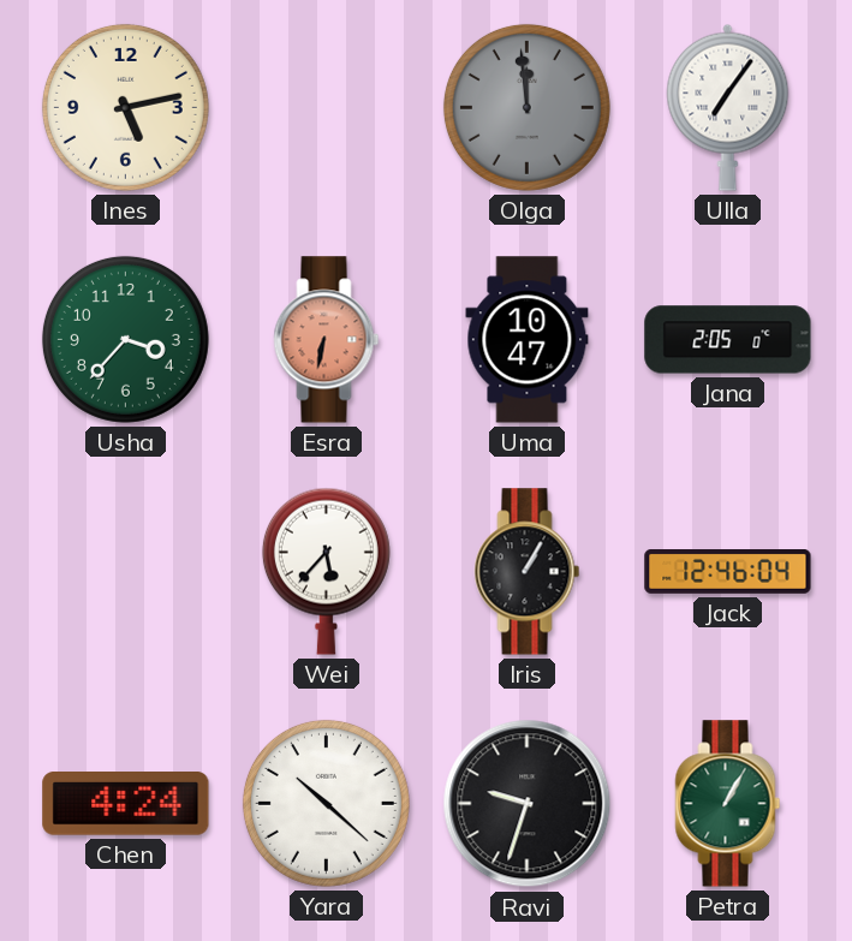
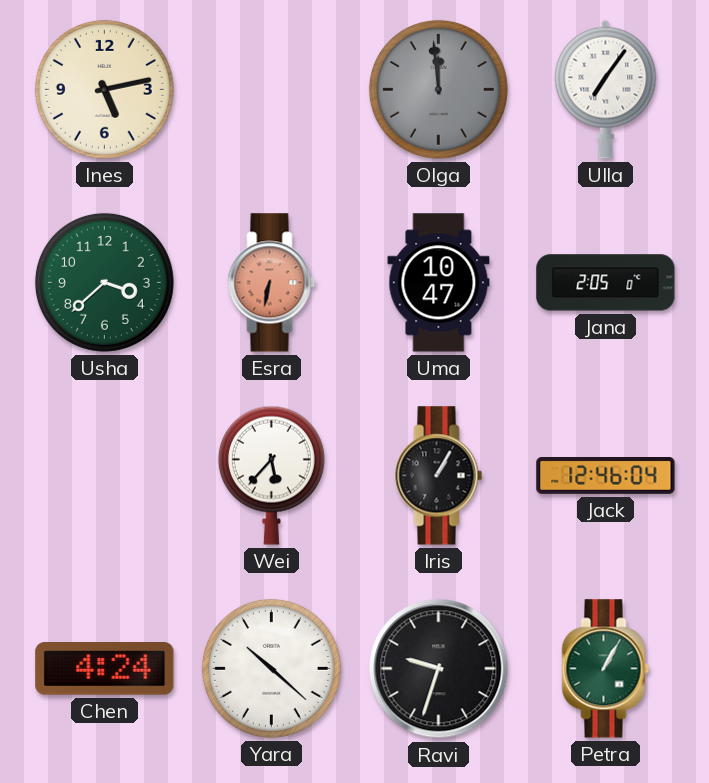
Usha: 3:37 -> 3:38 (104, 282)
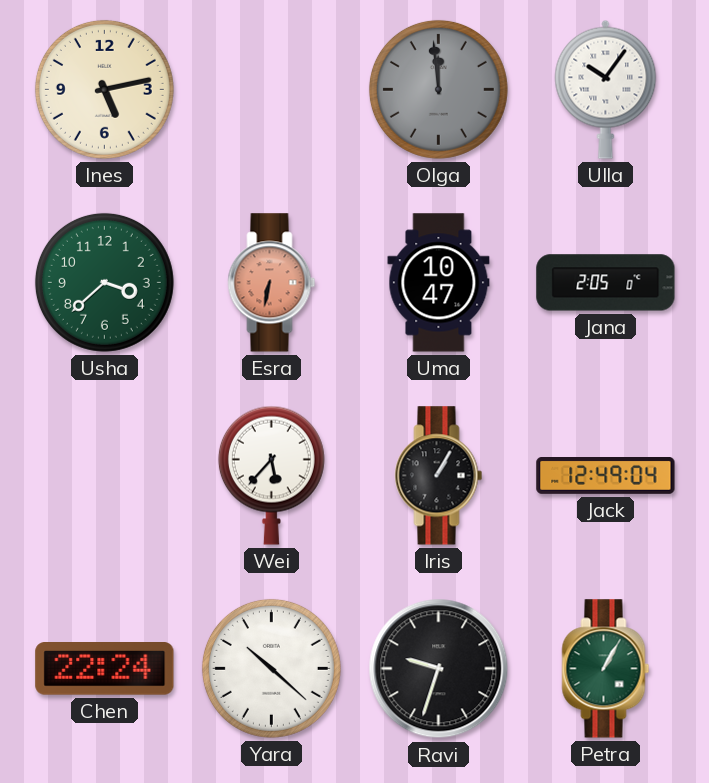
Ulla: 7:06 -> 10:06 (606, 89)
Jack: 12:46 -> 12:49 (606, 476)
Chen: 4:24 -> 22:24 (105, 669)
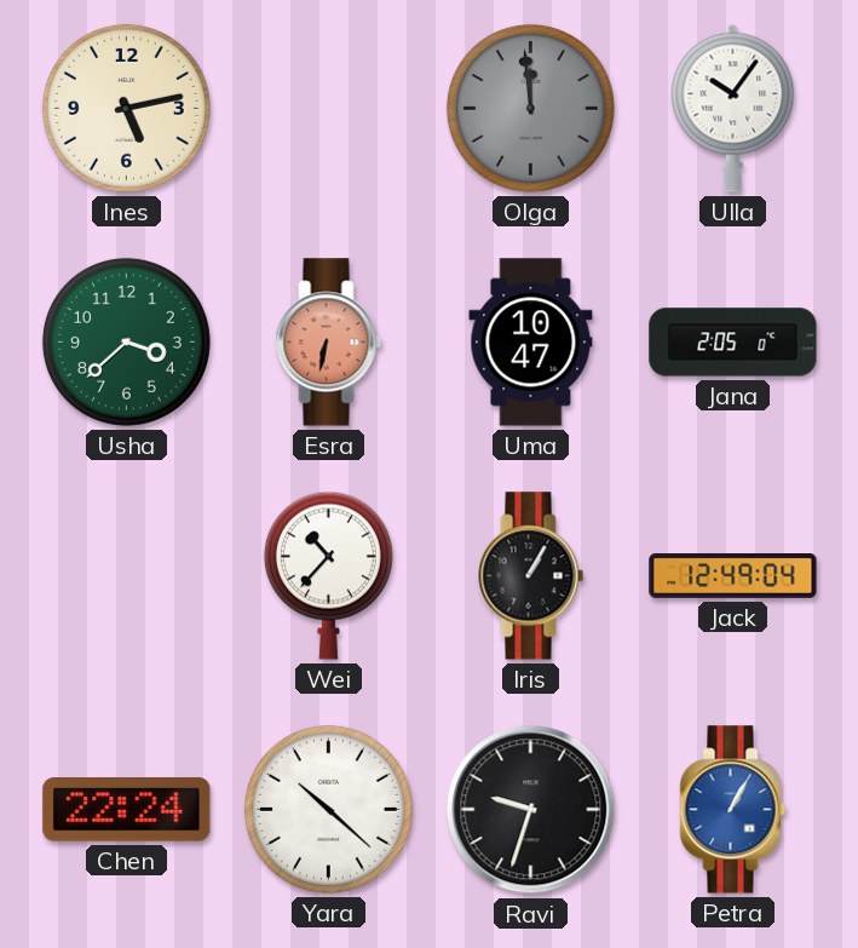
Wei: 5:37 -> 10:37 (328, 575)
Petra dial: green -> blue (733, 810)
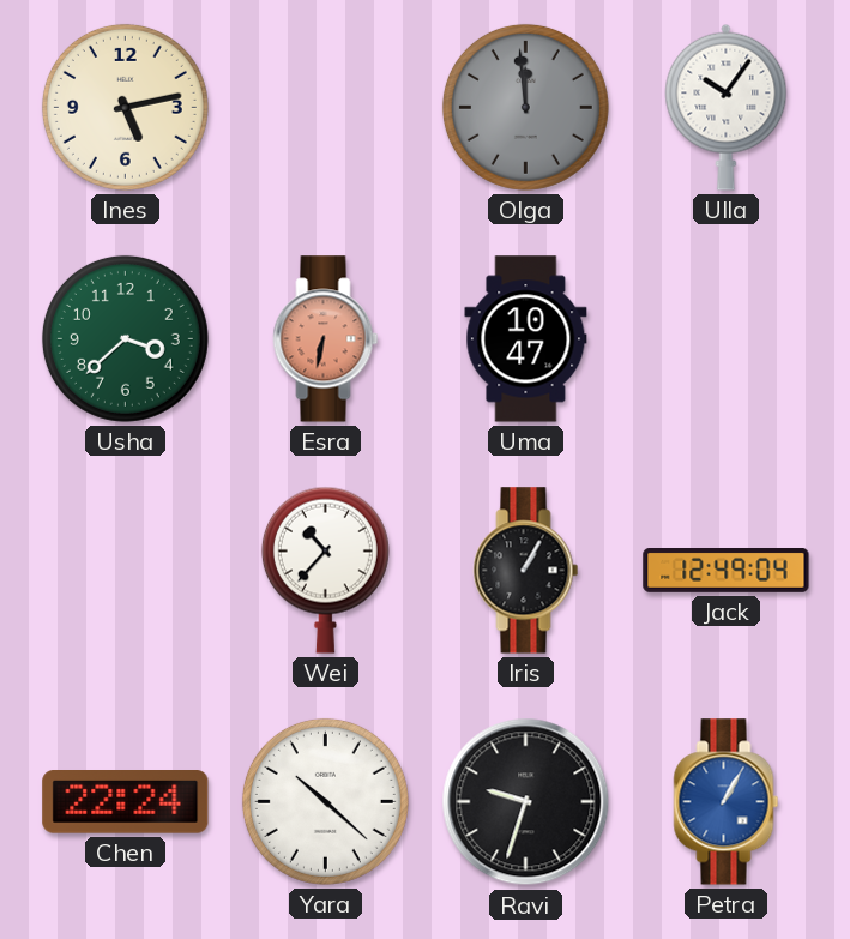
Jana: 2:05 -> none (733, 343)
